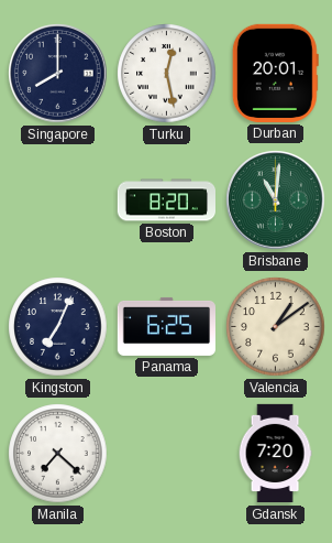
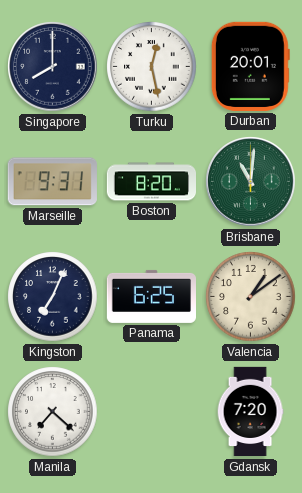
Marseille: none -> 9:31 (52, 182)
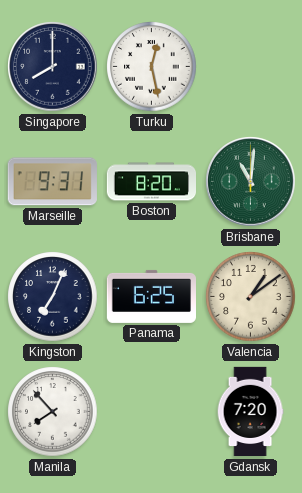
Durban: 20:01 -> none (250, 66)
Manila: 7:22 -> 7:53 (53, 412)
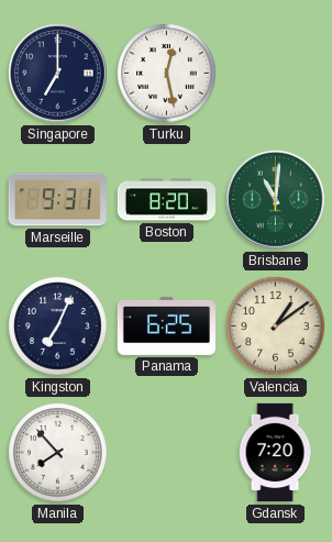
Singapore: 8:00 -> 7:00 (58, 74)
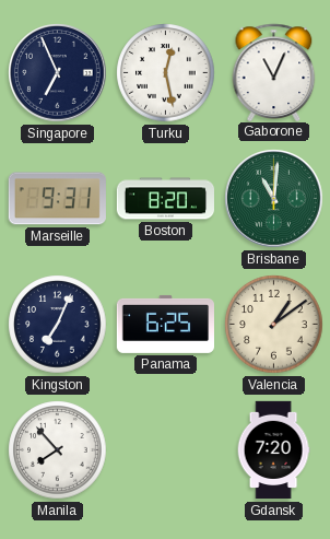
Singapore: 7:00 -> 6:56 (58, 73)
Gaborone: none -> 11:04 (274, 72)
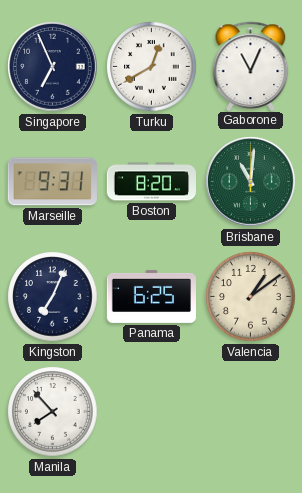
Turku: 12:28 -> 12:40 (152, 67)
Gdansk: 7:20 -> none (273, 450)
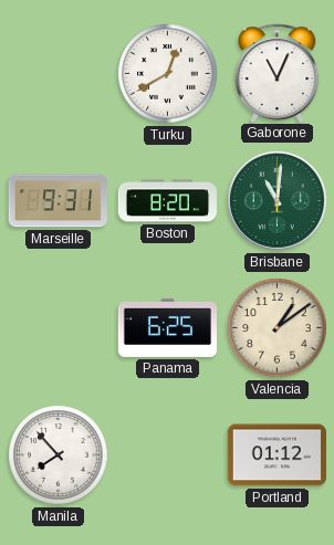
Singapore: 6:56 -> none (53, 67)
Kingston: 7:04 -> none (53, 297)
Portland: none -> 01:12 (276, 455)
